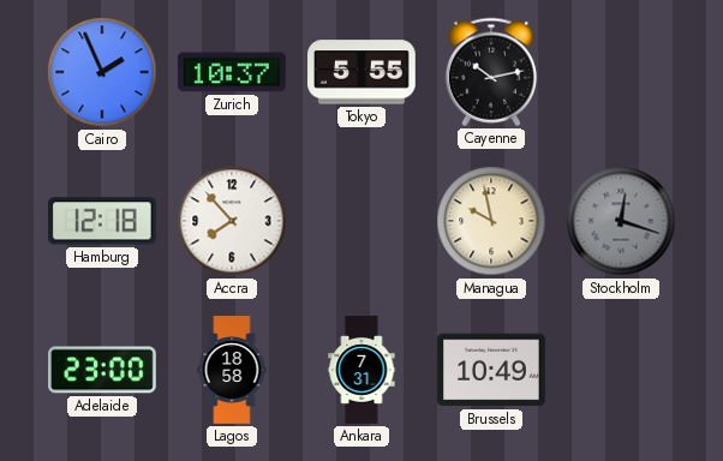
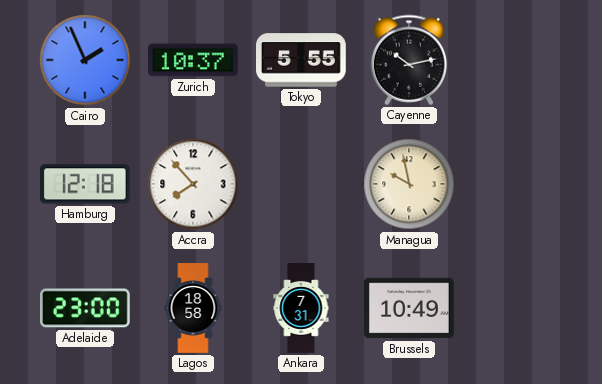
Stockholm: 12:18 -> none (621, 221)
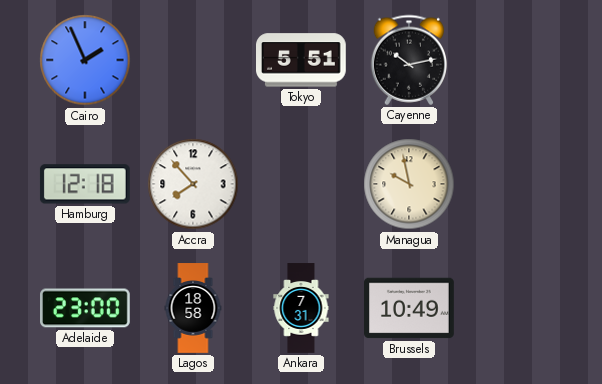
Zurich: 10:37 -> none (193, 60)
Tokyo: 5:55 -> 5:51 (302, 60)
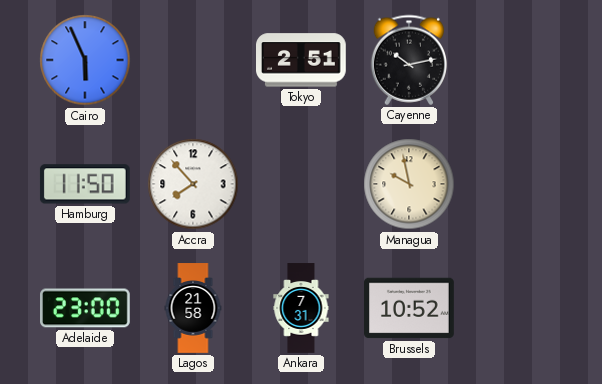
Cairo: 1:56 -> 5:56 (85, 60)
Tokyo: 5:51 -> 2:51 (302, 60)
Hamburg: 12:18 -> 11:50 (85, 184)
Lagos: 18:58 -> 21:58 (193, 308)
Brussels: 10:49 -> 10:52 (410, 308)
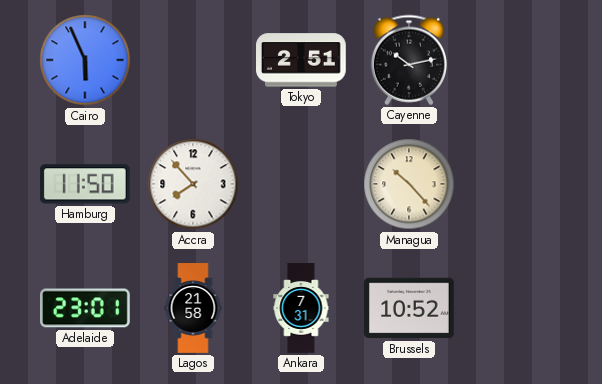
Managua: 9:58 -> 10:23 (409, 184)
Adelaide: 23:00 -> 23:01 (86, 308)
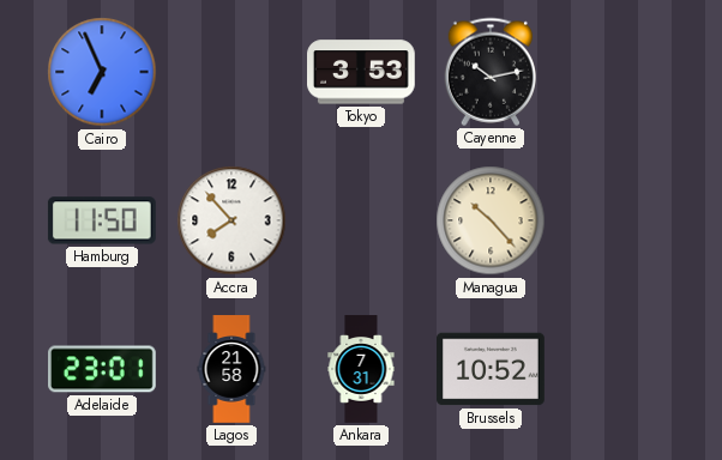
Cairo: 5:56 -> 6:56 (102, 72)
Tokyo: 2:51 -> 3:53 (362, 72)
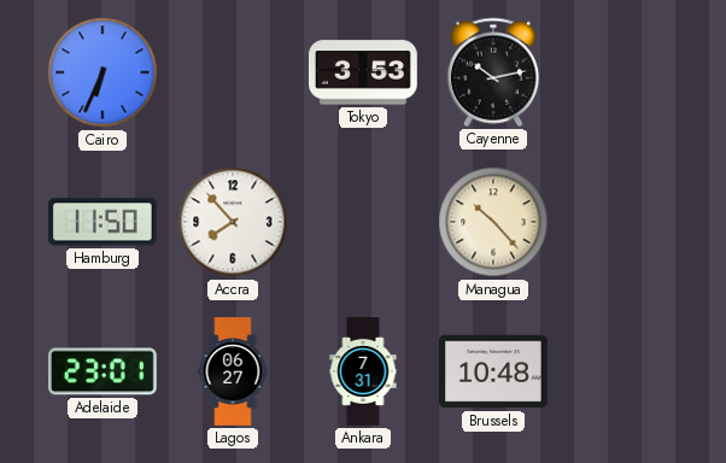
Cairo: 6:56 -> 6:34 (103, 72)
Lagos: 21:58 -> 06:27 (233, 371)
Brussels: 10:52 -> 10:48 (494, 371)
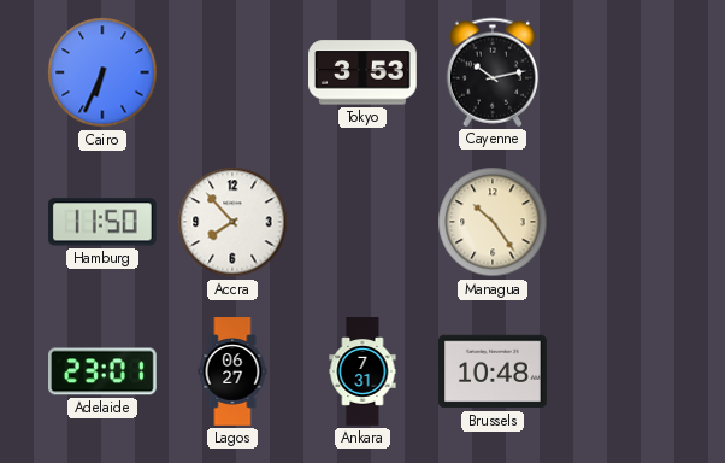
Managua: 10:23 -> 10:24 (493, 222)
